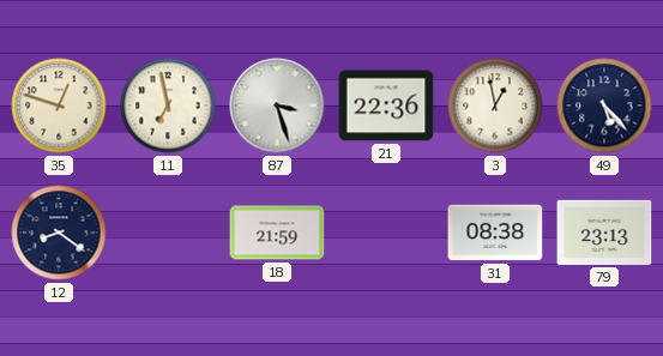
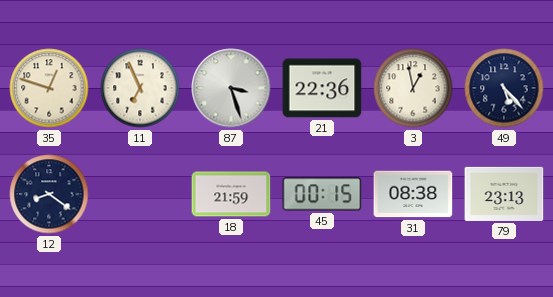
11: 6:58 -> 6:56 (140, 88)
45: none -> 00:15 (322, 194)
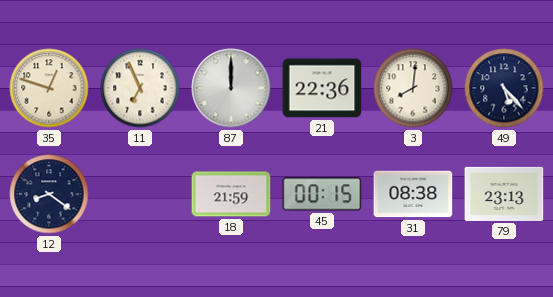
87: 3:27 -> 12:00 (231, 88)
3: 12:58 -> 8:01 (413, 88)
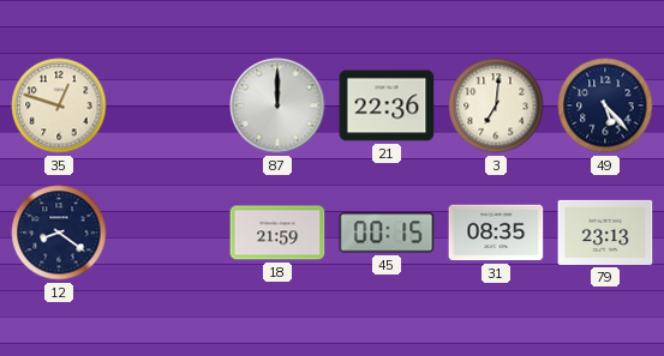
11: 6:56 -> none (140, 88)
3: 8:01 -> 7:01 (496, 105)
31: 08:38 -> 08:35 (496, 233)
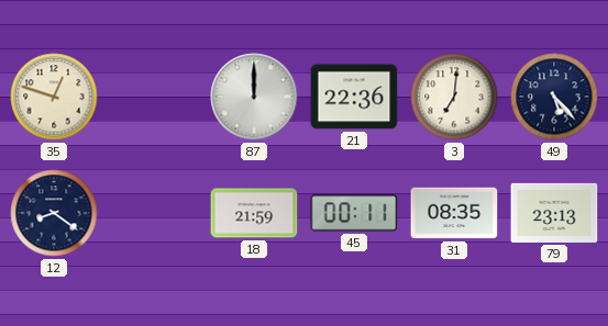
45: 00:15 -> 00:11 (354, 213)
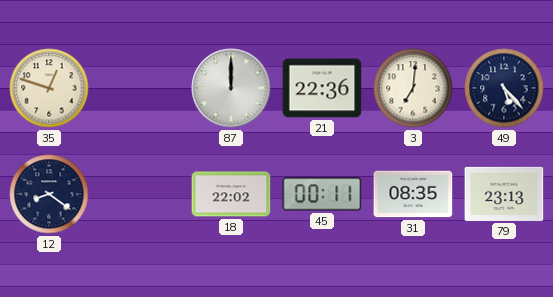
18: 21:59 -> 22:02 (231, 194)
